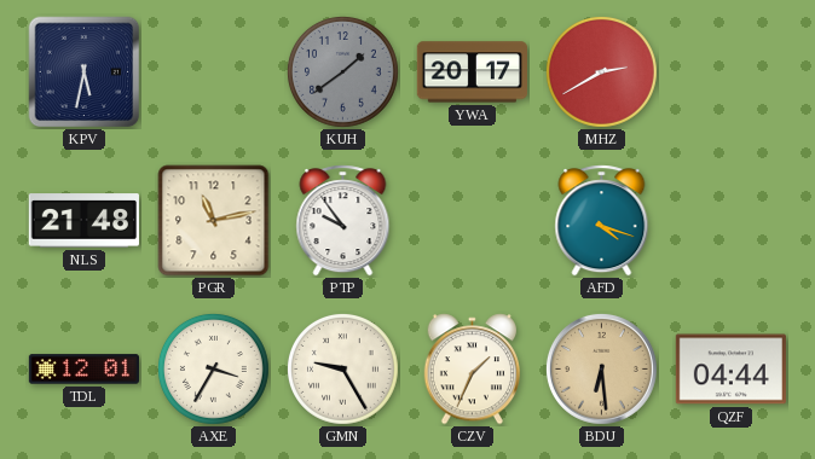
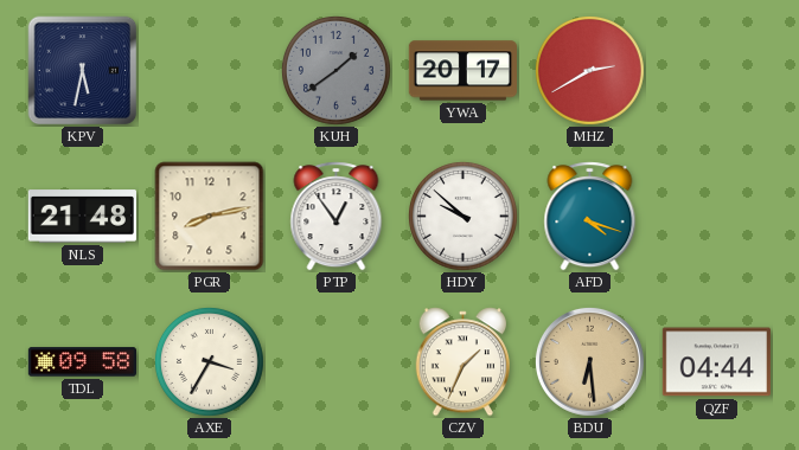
PGR: 11:13 -> 8:13 (210, 217)
PTP: 9:54 -> 12:54 (337, 217)
HDY: none -> 9:52 (462, 216)
TDL: 12:01 -> 09:58 (82, 362)
GMN: 9:25 -> none (342, 368)
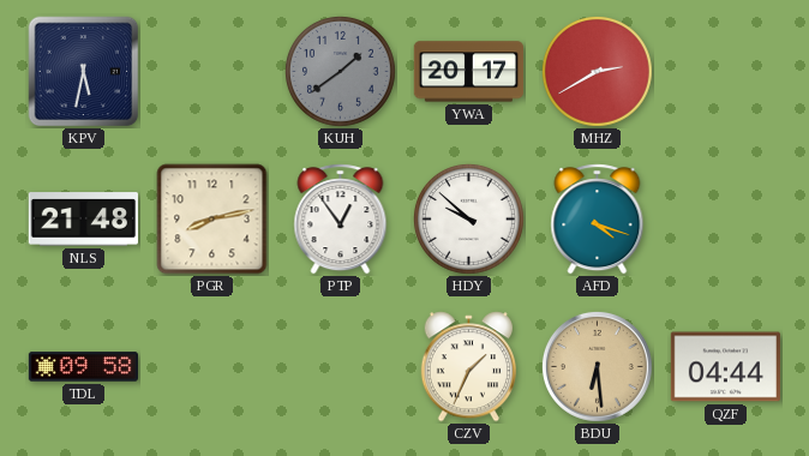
AXE: 3:35 -> none (209, 361)
